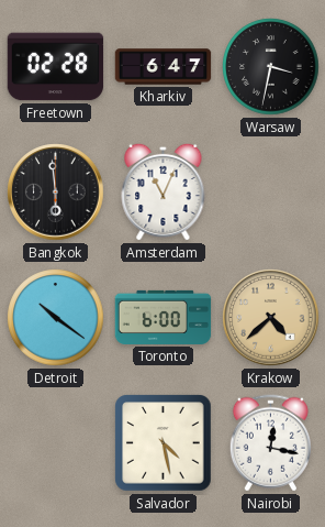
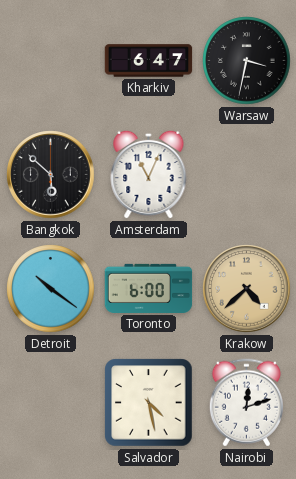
Freetown: 02:28 -> none (56, 67)
Bangkok: 5:59 -> 5:52 (51, 175)
Nairobi: 12:17 -> 12:12 (246, 403)
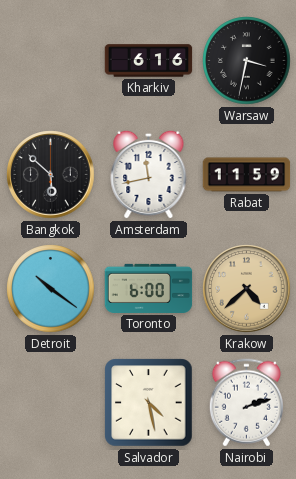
Kharkiv: 6:47 -> 6:16 (149, 61)
Amsterdam: 11:04 -> 11:43 (149, 174)
Rabat: none -> 11:59 (247, 175)
Nairobi: 12:12 -> 2:12 (246, 403)
